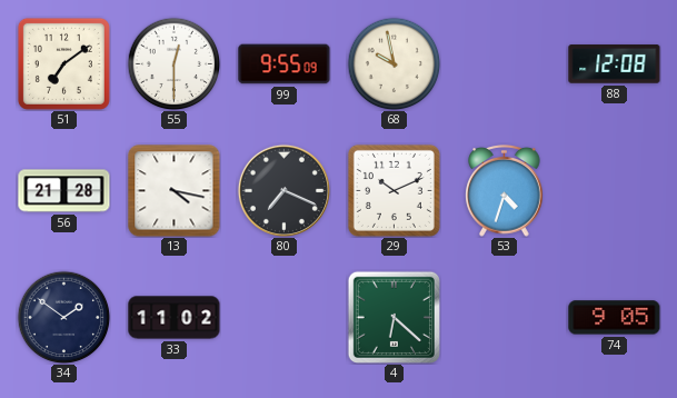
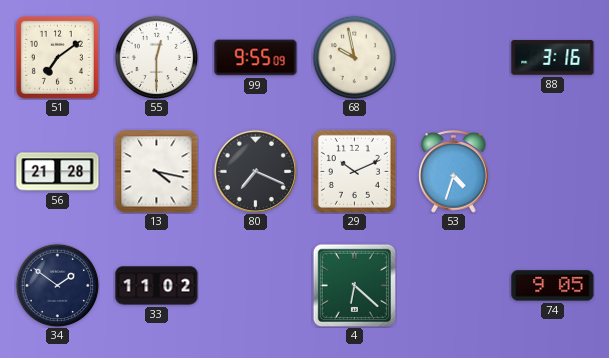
88: 12:08 -> 3:16 (553, 58)
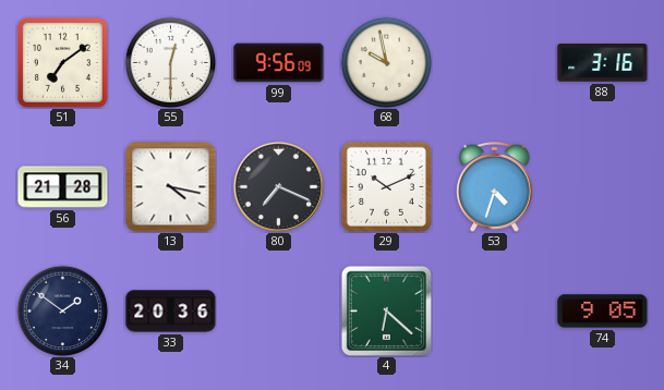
99: 9:55 -> 9:56 (279, 63)
33: 11:02 -> 20:36 (171, 312)
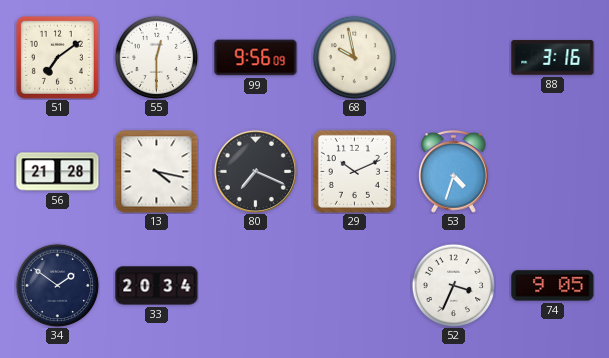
33: 20:36 -> 20:34 (157, 286)
4: 6:22 -> none (386, 310)
52: none -> 3:34 (453, 285)
